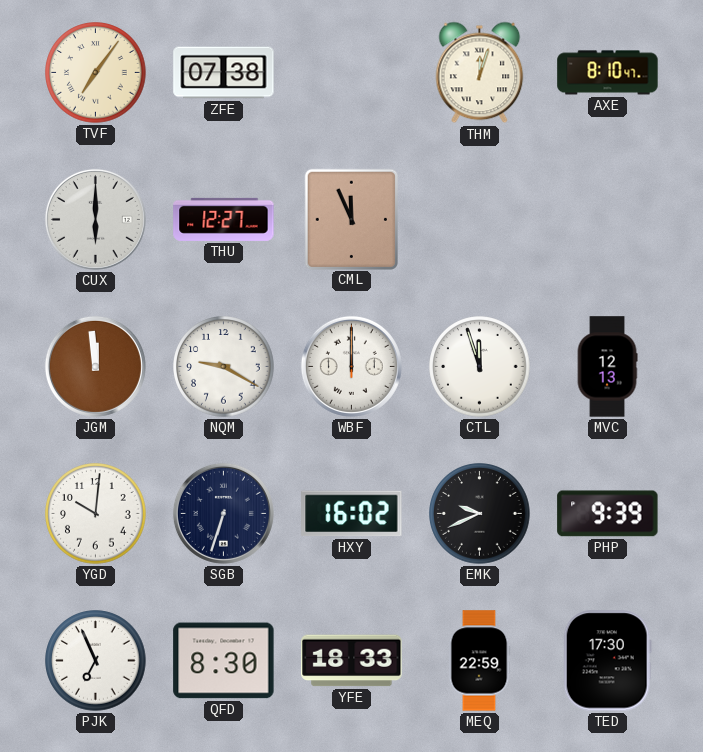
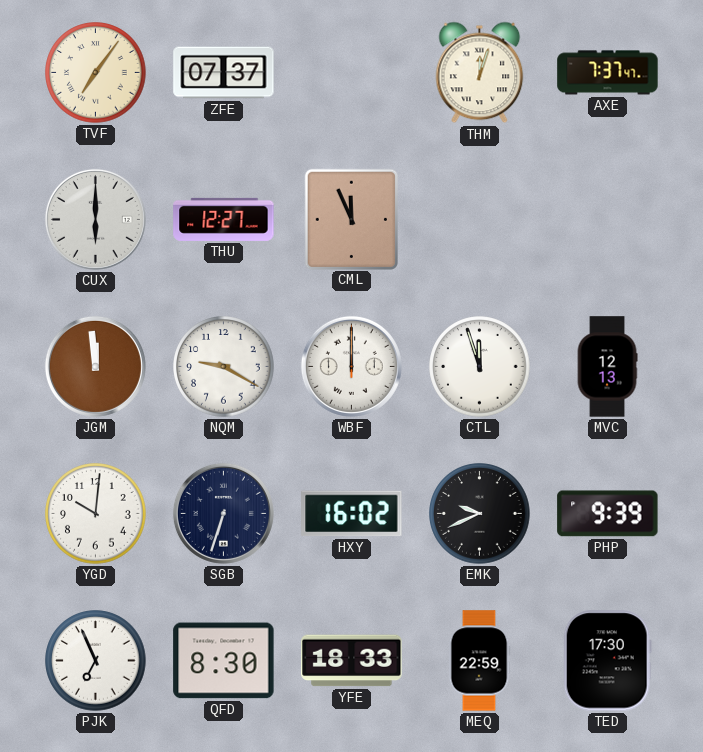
ZFE: 07:38 -> 07:37 (224, 73)
AXE: 8:10 -> 7:37 (608, 73)
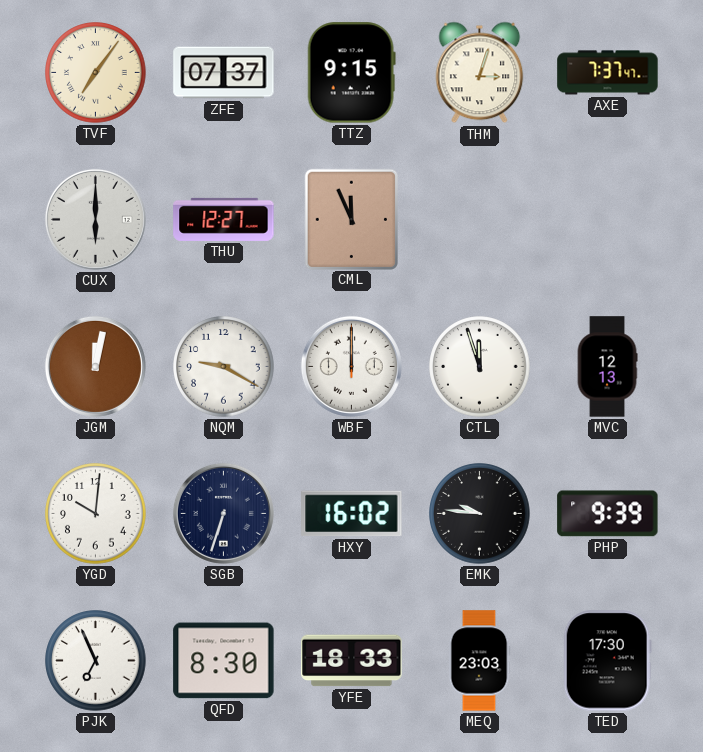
TTZ: none -> 9:15 (351, 73)
THM: 12:03 -> 3:03 (480, 73)
JGM: 11:59 -> 12:02 (95, 366)
EMK: 9:41 -> 9:46 (480, 514)
MEQ: 22:59 -> 23:03 (479, 661)
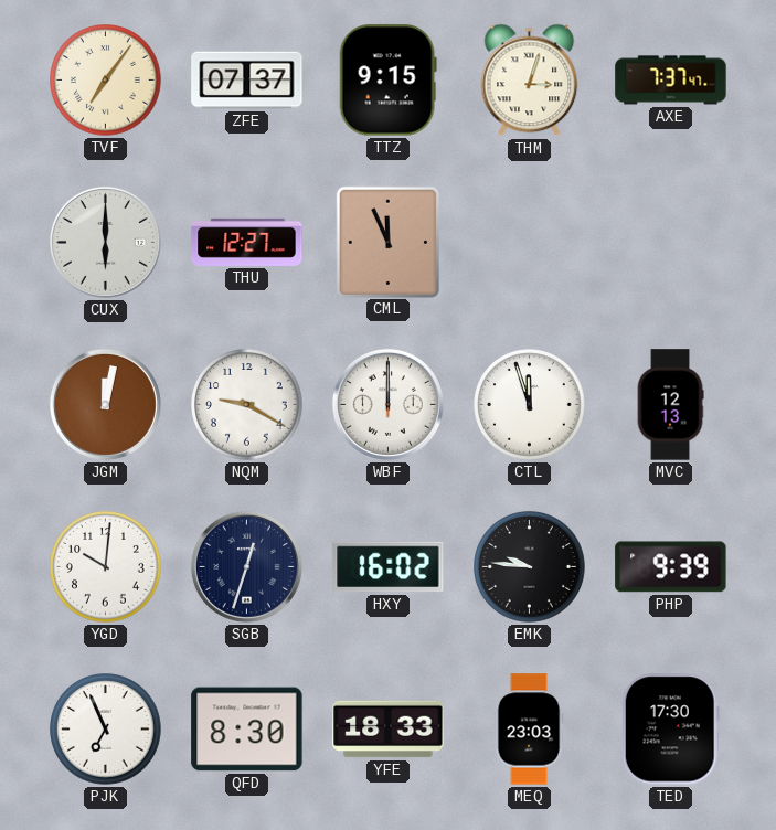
SGB: 6:33 -> 12:33 (246, 566)
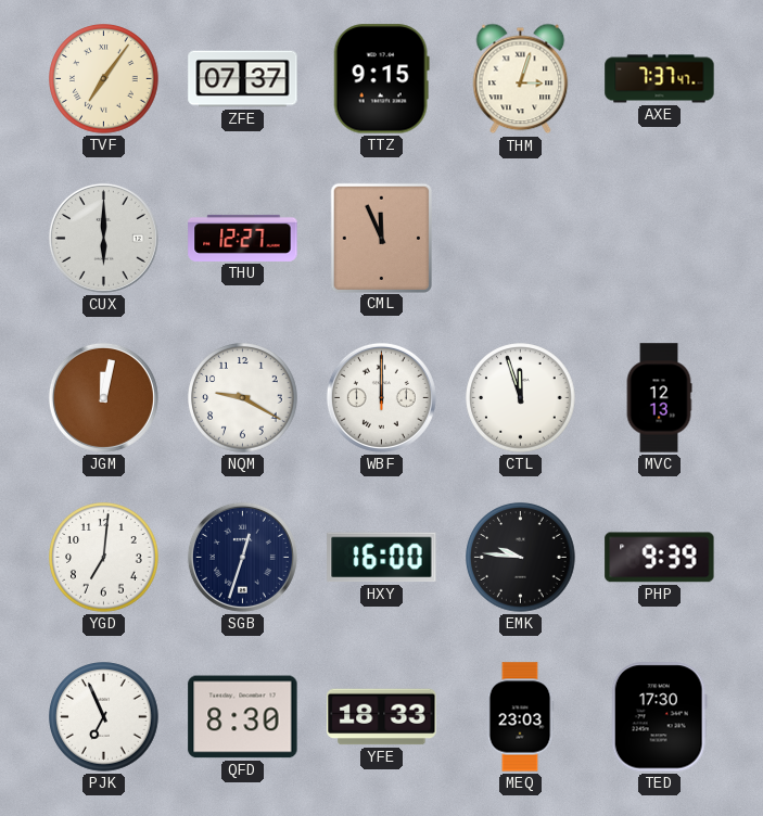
YGD: 10:01 -> 7:01 (104, 558)
HXY: 16:02 -> 16:00 (382, 558)
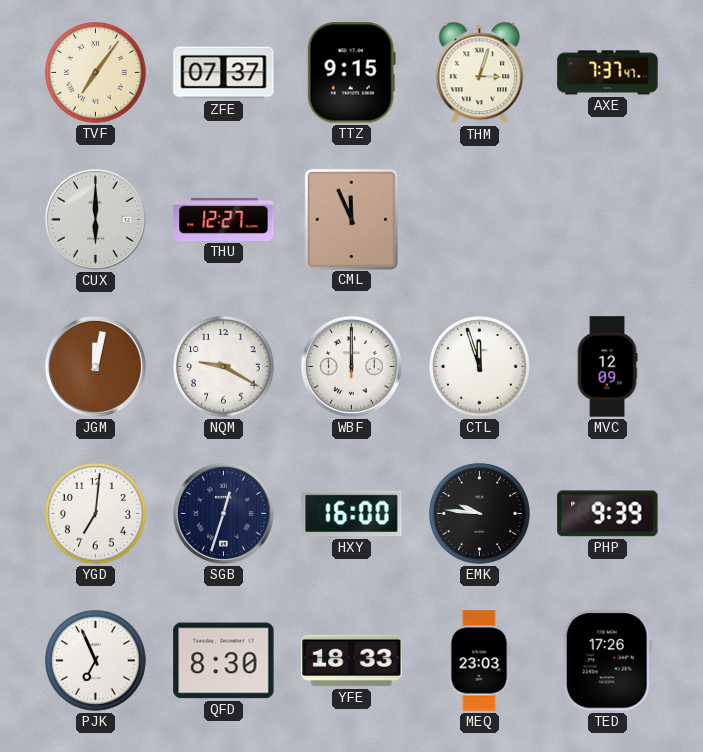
MVC: 12:13 -> 12:09 (607, 367)
TED: 17:30 -> 17:26 (607, 661)
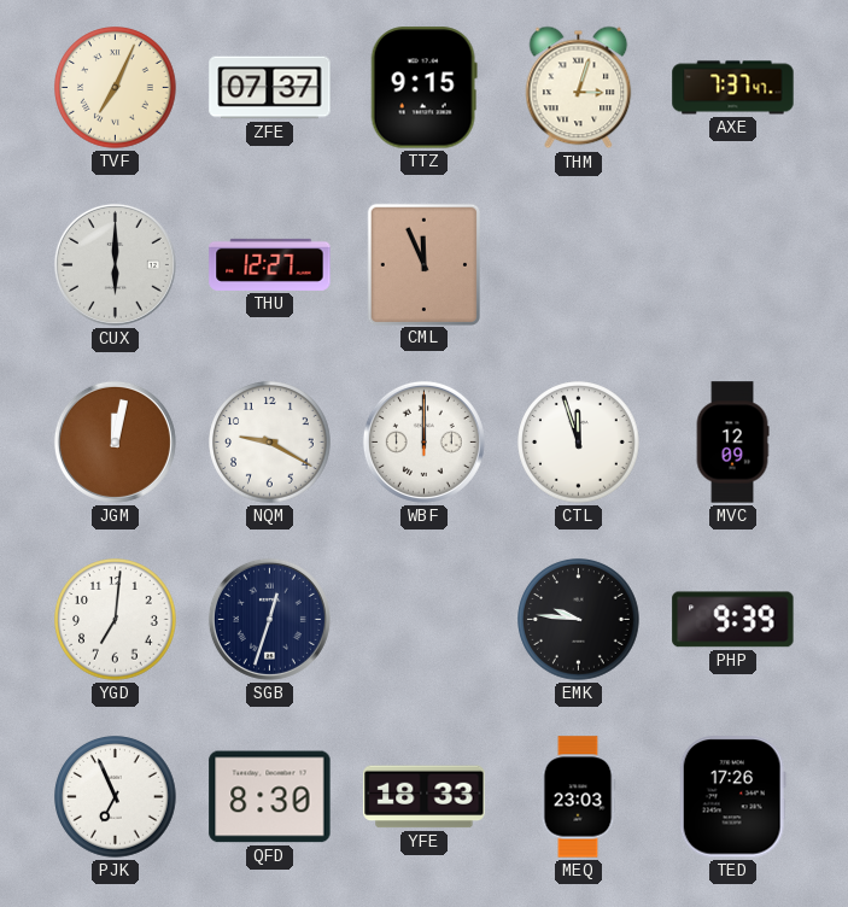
TVF: 7:06 -> 7:04 (116, 88)
HXY: 16:00 -> none (352, 514)
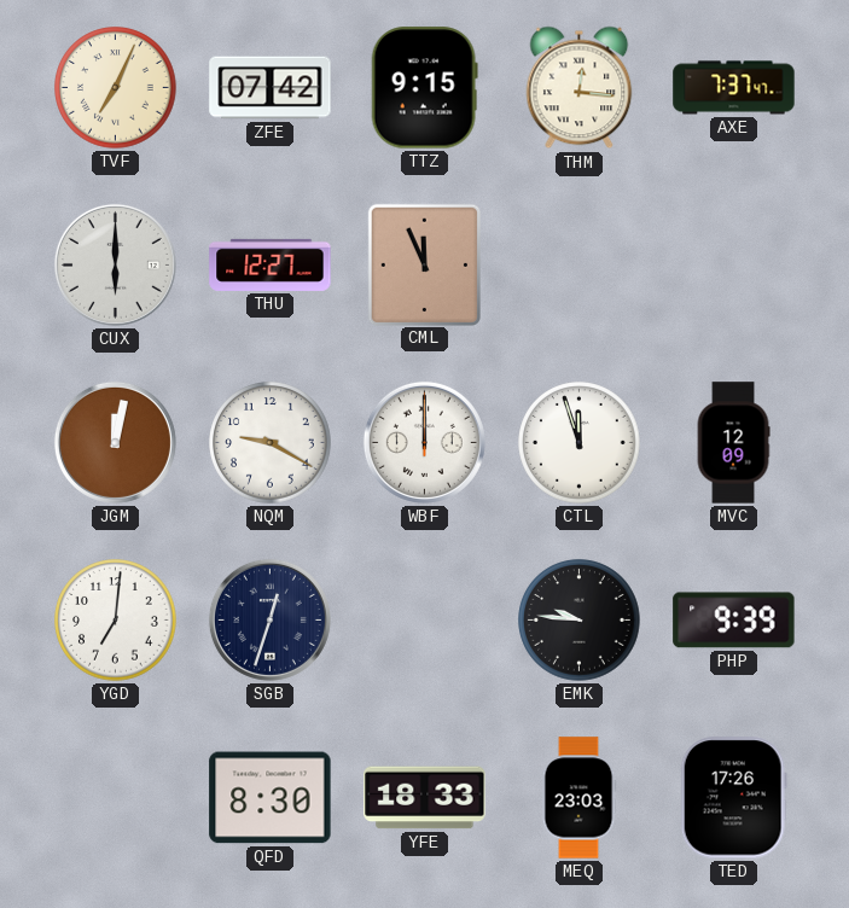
ZFE: 07:37 -> 07:42 (271, 88)
THM: 3:03 -> 12:16 (580, 88)
PJK: 6:56 -> none (116, 797)
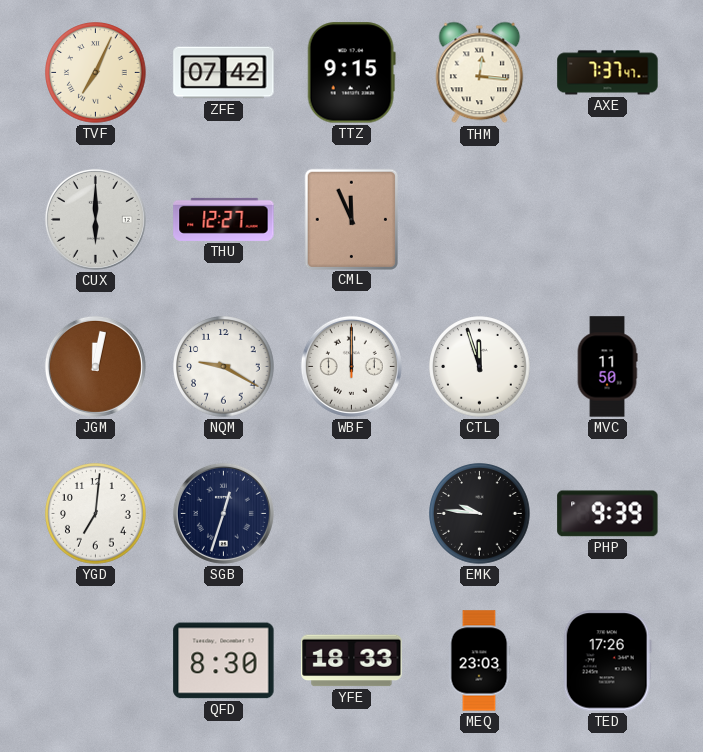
MVC: 12:09 -> 11:50 (607, 367)
